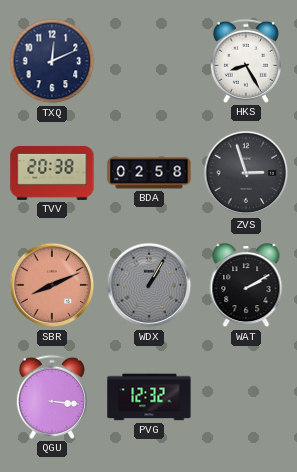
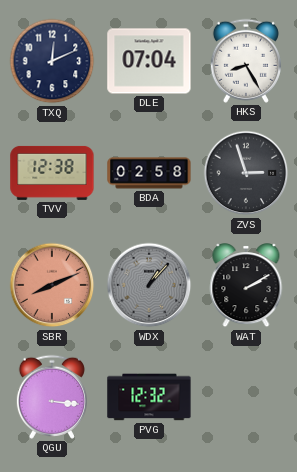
DLE: none -> 07:04 (149, 61)
TVV: 20:38 -> 12:38 (52, 173)
WDX: 1:05 -> 1:07 (149, 285)
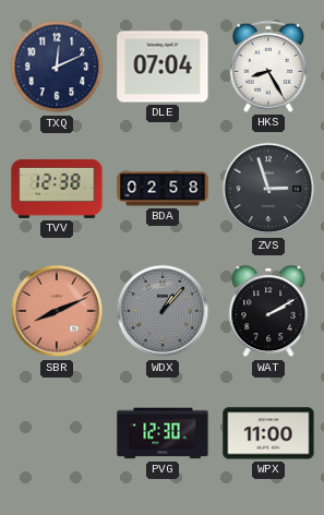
QGU: 3:16 -> none (52, 397)
PVG: 12:32 -> 12:30 (163, 433)
WPX: none -> 11:00 (268, 433)
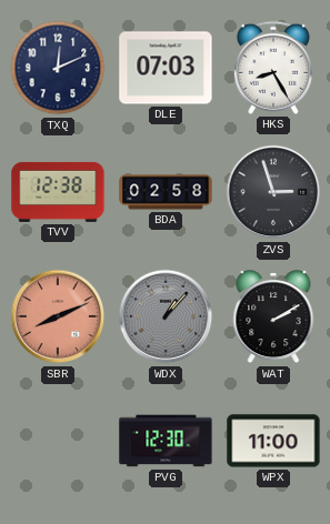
DLE: 07:04 -> 07:03 (166, 68)
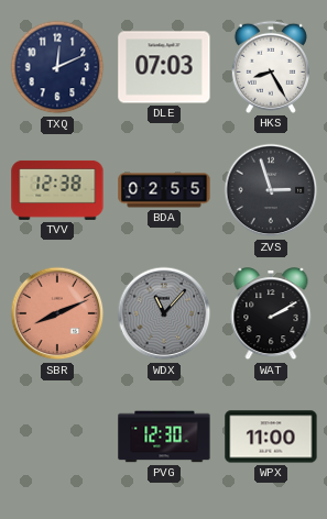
BDA: 02:58 -> 02:55 (164, 190)
WDX: 1:07 -> 11:07 (164, 313)
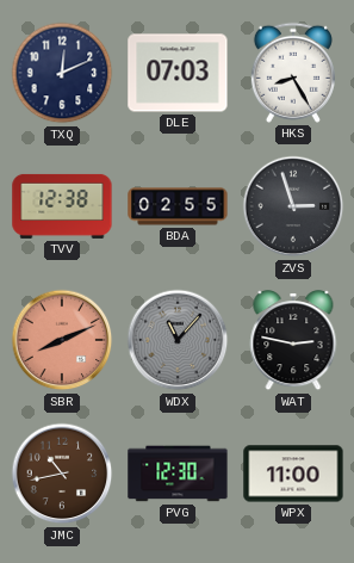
WAT: 2:10 -> 2:47 (293, 341)
JMC: none -> 10:43 (62, 474)
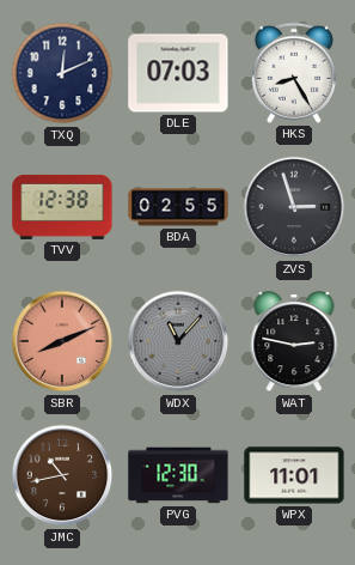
WPX: 11:00 -> 11:01 (294, 475)
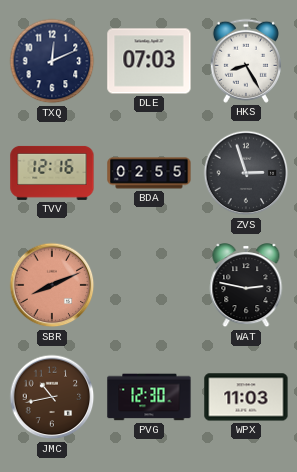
TVV: 12:38 -> 12:16 (52, 173)
WDX: 11:07 -> none (178, 341)
WPX: 11:01 -> 11:03 (246, 397)
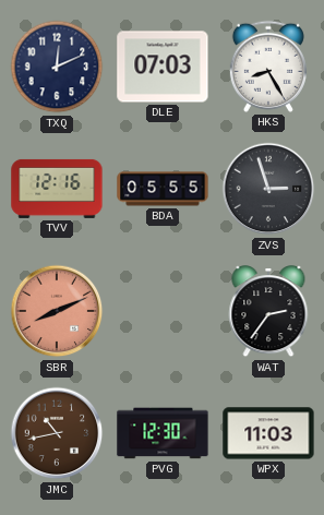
BDA: 02:55 -> 05:55 (163, 189)
WAT: 2:47 -> 2:36 (268, 312)
